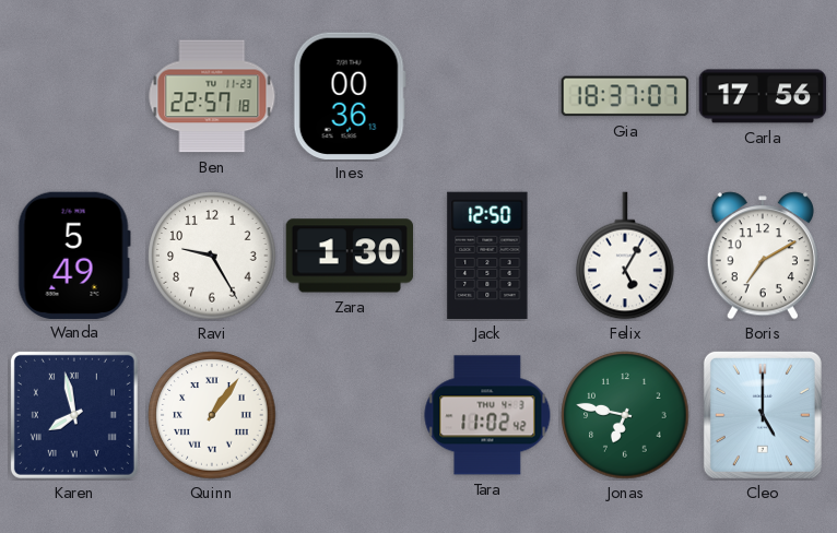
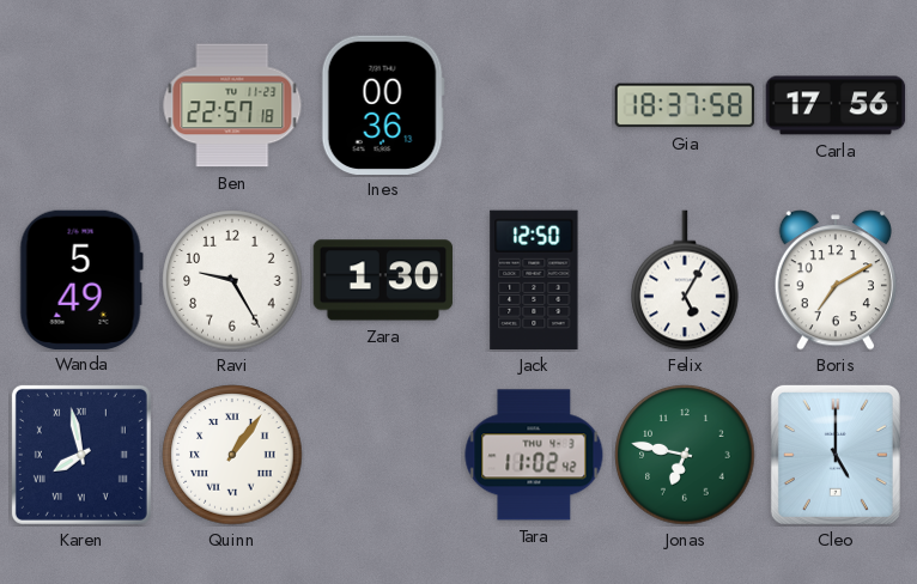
Gia: 18:37:07 -> 18:37:58 (685, 105)
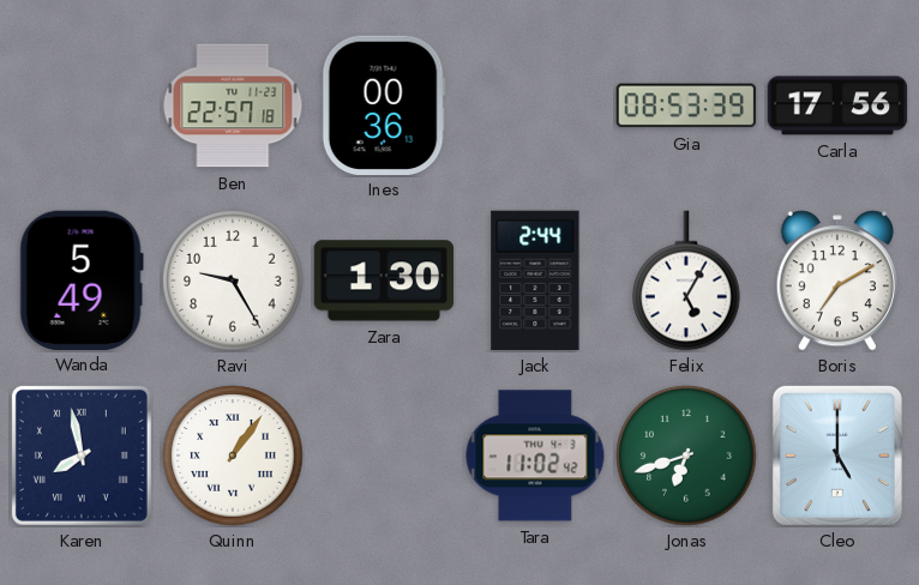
Gia: 18:37 -> 08:53 (686, 105)
Jack: 12:50 -> 2:44 (535, 281)
Jonas: 6:47 -> 6:42 (686, 456)
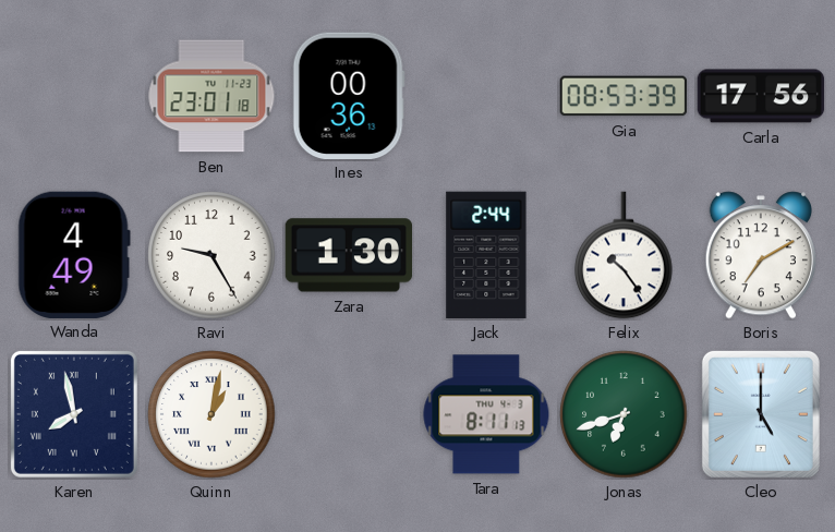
Ben: 22:57 -> 23:01 (211, 96)
Wanda: 5:49 -> 4:49 (74, 254)
Felix: 5:05 -> 10:24 (624, 255)
Quinn: 1:06 -> 1:02 (211, 414)
Tara: 11:02 -> 8:11 (486, 414)
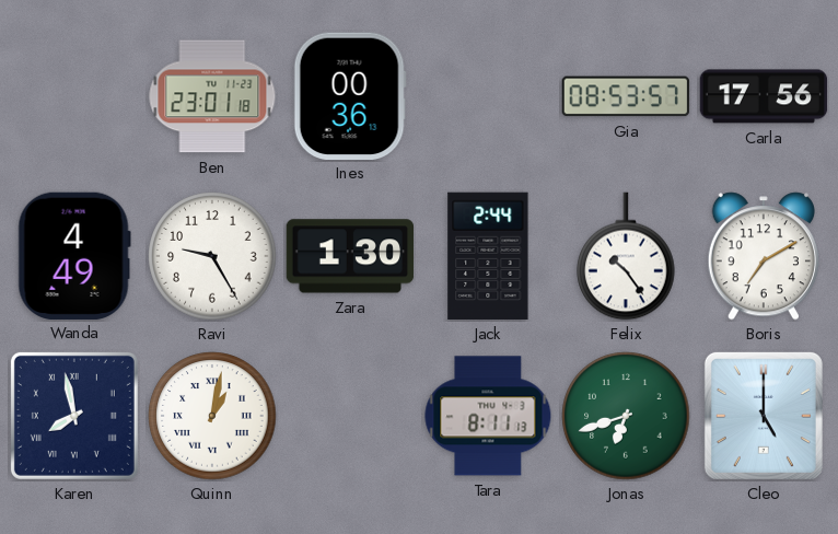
Gia: 08:53:39 -> 08:53:57 (626, 96)
